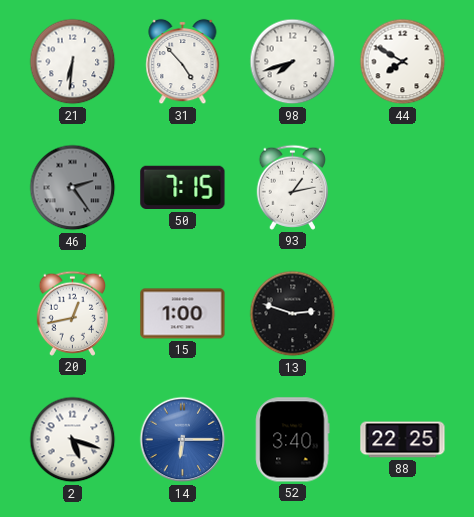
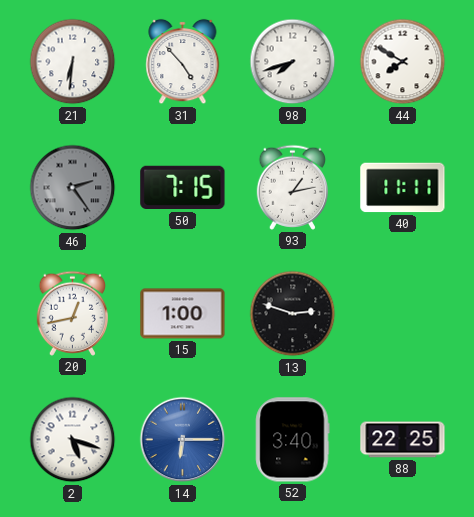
40: none -> 11:11 (403, 188)
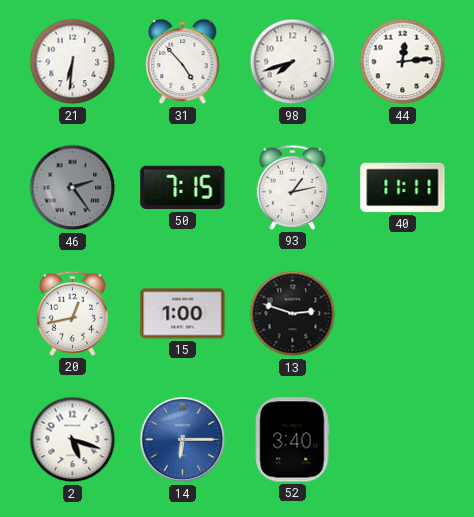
44: 7:50 -> 12:14 (403, 62)
88: 22:25 -> none (403, 440)
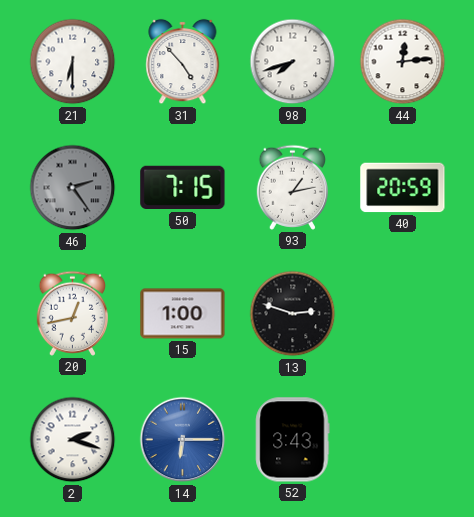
21: 6:31 -> 6:30 (73, 62)
40: 11:11 -> 20:59 (403, 188)
2: 5:18 -> 2:18 (73, 440)
52: 3:40 -> 3:43 (293, 440)
